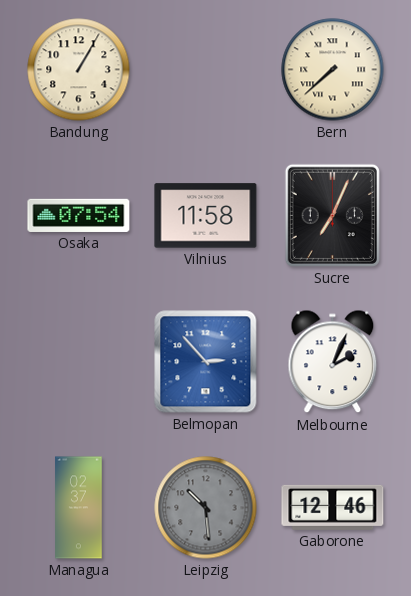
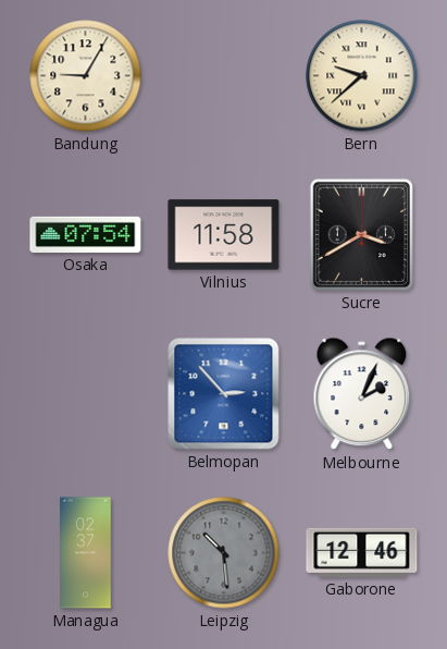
Bandung: 1:05 -> 9:05 (86, 76)
Bern: 7:38 -> 9:38 (362, 76)
Sucre: 7:04 -> 3:40 (361, 234)
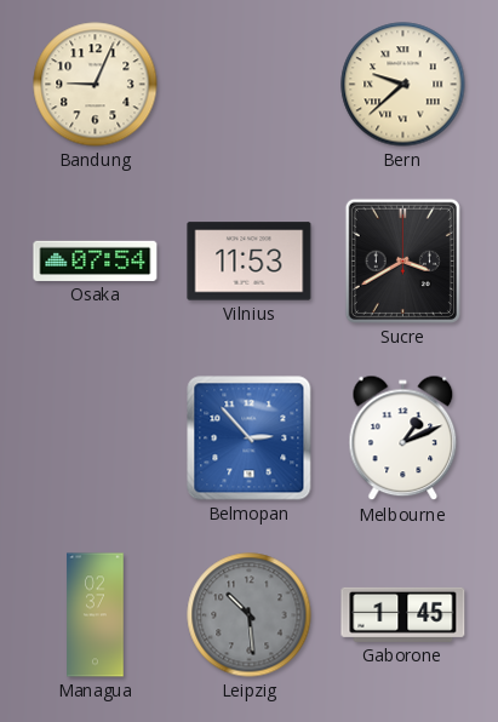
Bandung: 9:05 -> 9:04 (96, 85)
Vilnius: 11:58 -> 11:53 (250, 262)
Melbourne: 2:04 -> 1:11 (403, 439)
Gaborone: 12:46 -> 1:45 (403, 614)
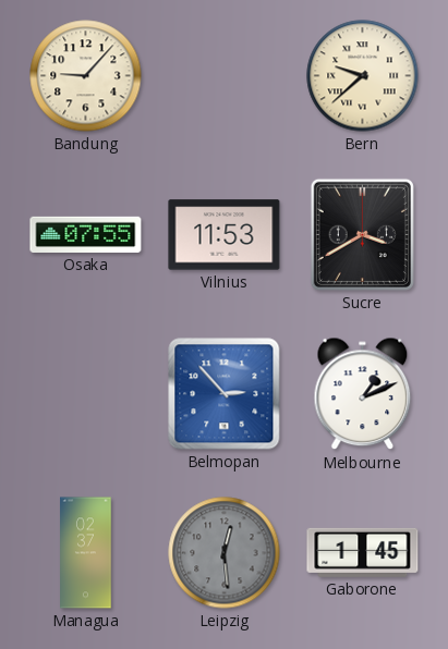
Bandung: 9:04 -> 9:07 (86, 76)
Osaka: 07:54 -> 07:55 (86, 234)
Leipzig: 10:29 -> 12:29 (225, 553)
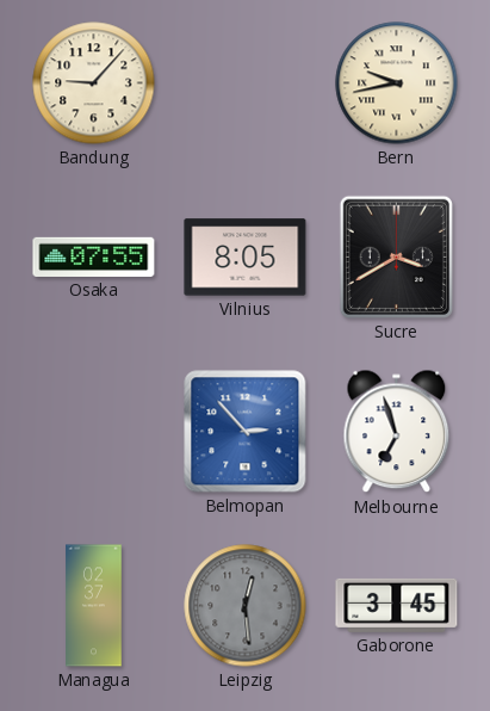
Bern: 9:38 -> 9:43 (397, 84)
Vilnius: 11:53 -> 8:05 (246, 258)
Melbourne: 1:11 -> 6:57 (397, 432)
Gaborone: 1:45 -> 3:45 (397, 605)
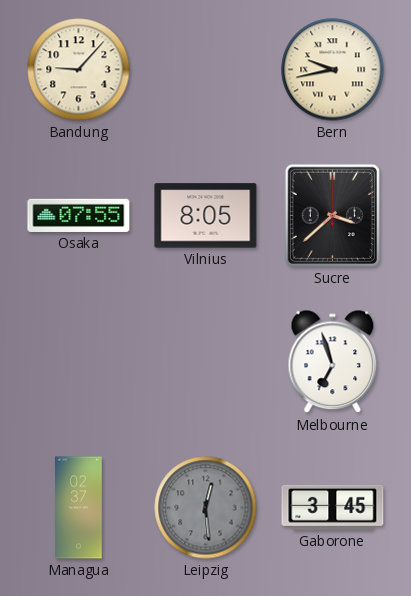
Sucre: 3:40 -> 3:38 (332, 215)
Belmopan: 2:53 -> none (246, 432)
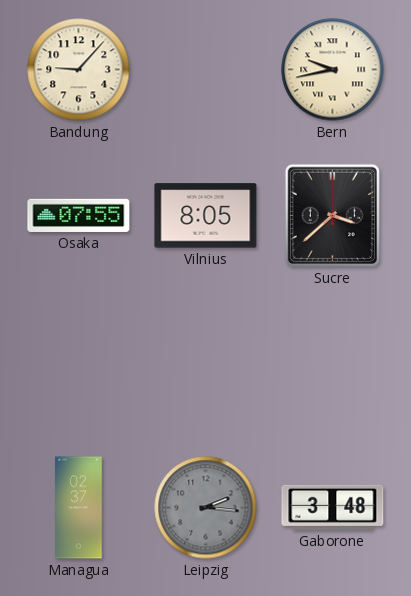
Melbourne: 6:57 -> none (333, 362)
Leipzig: 12:29 -> 2:16 (206, 508)
Gaborone: 3:45 -> 3:48 (333, 507)
